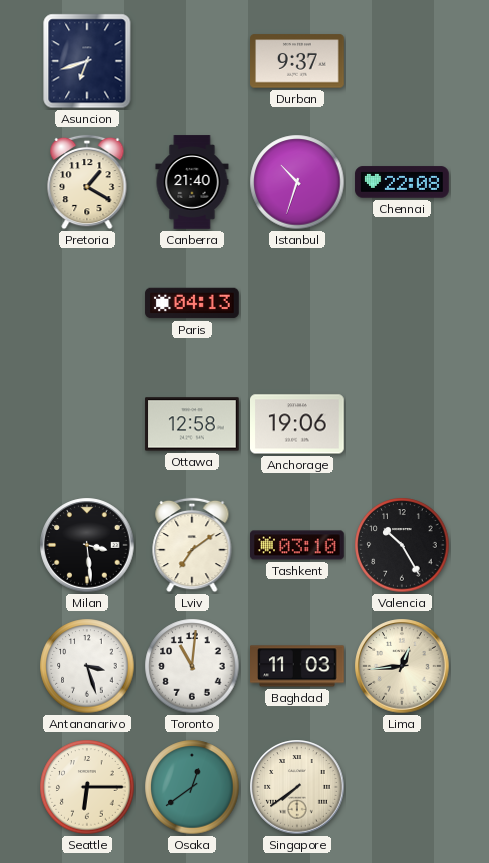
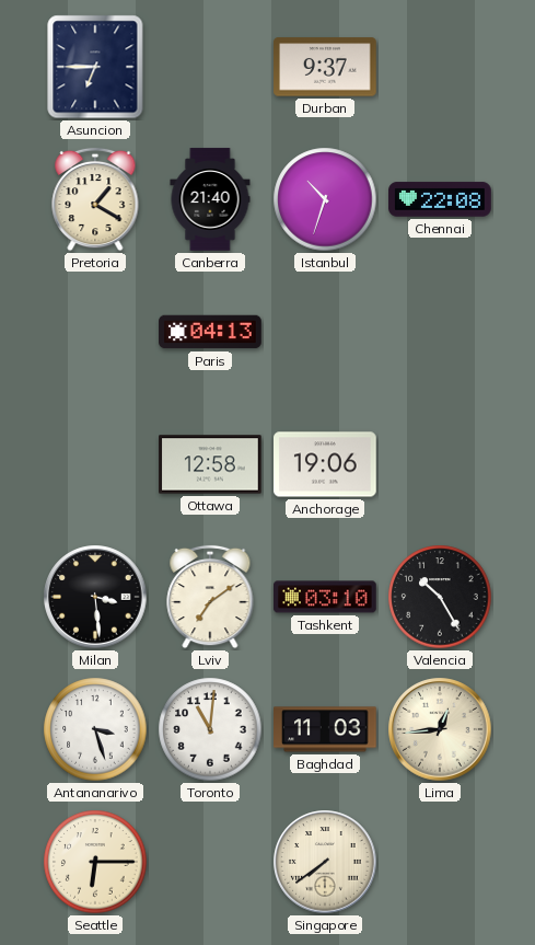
Asuncion: 6:42 -> 6:45 (95, 67)
Osaka: 12:39 -> none (192, 787)
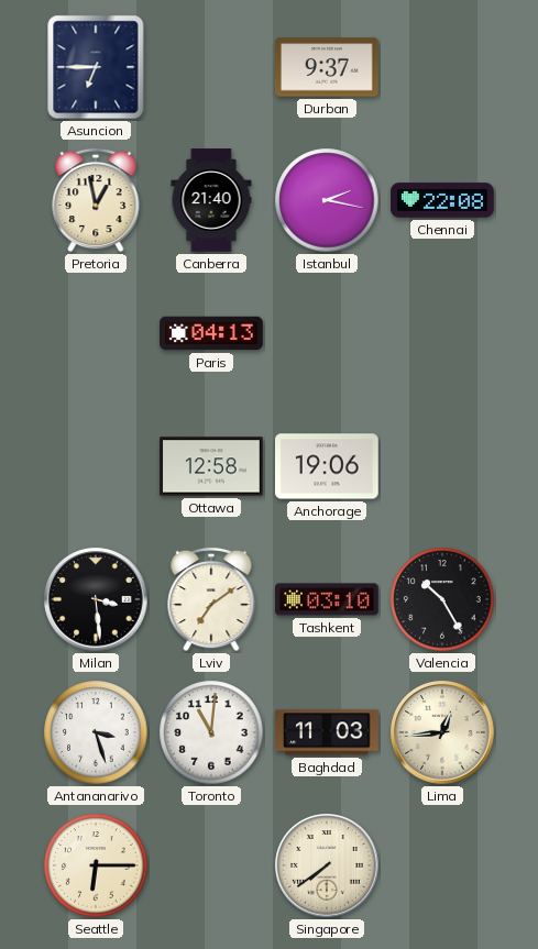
Pretoria: 1:20 -> 12:58 (96, 200)
Istanbul: 10:33 -> 2:17 (327, 200)
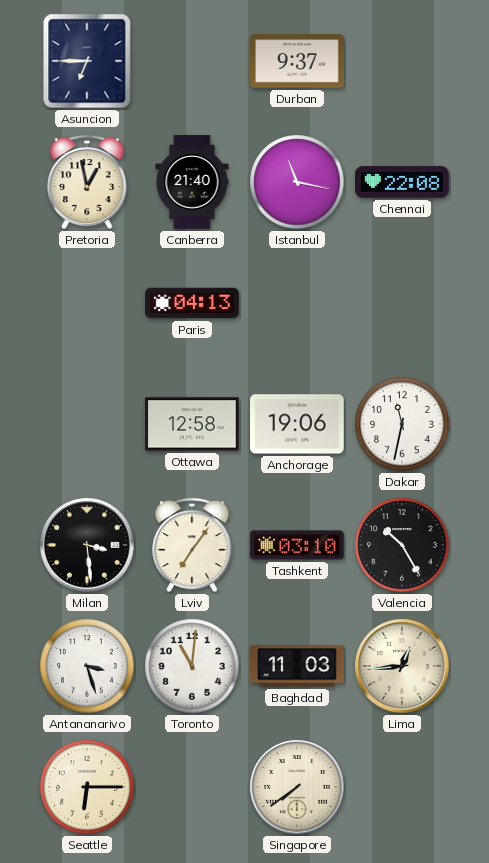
Istanbul: 2:17 -> 11:17 (297, 182)
Dakar: none -> 11:32 (402, 424)
Lviv: 7:09 -> 7:06 (192, 545)
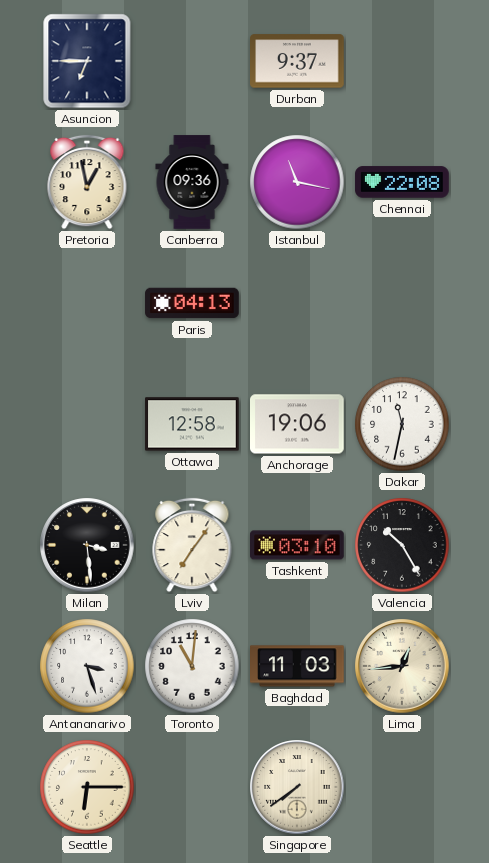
Canberra: 21:40 -> 09:36 (192, 182)
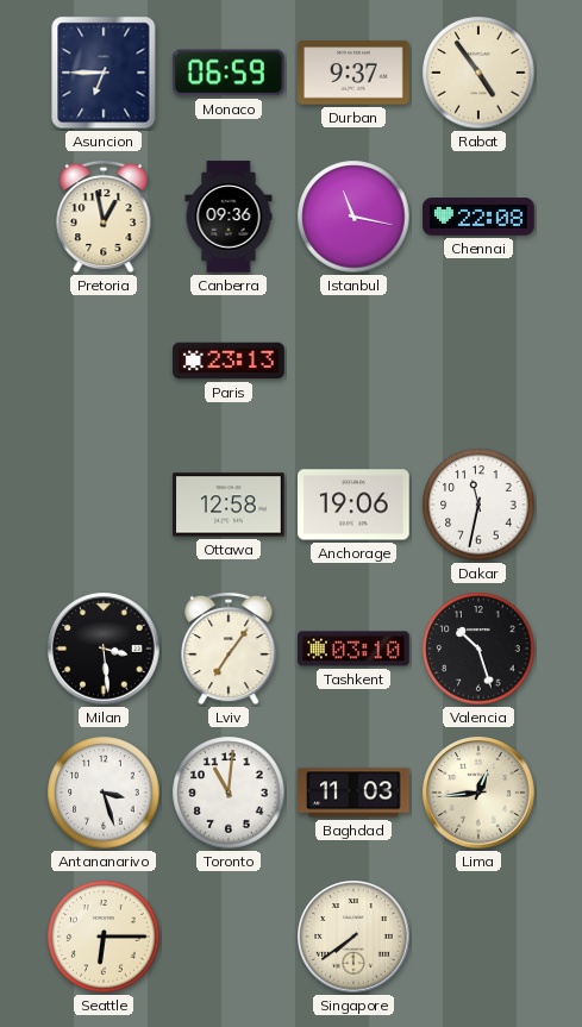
Monaco: none -> 06:59 (229, 73)
Rabat: none -> 4:54 (478, 73)
Paris: 04:13 -> 23:13 (229, 361)
Valencia: 10:25 -> 10:27 (478, 649)
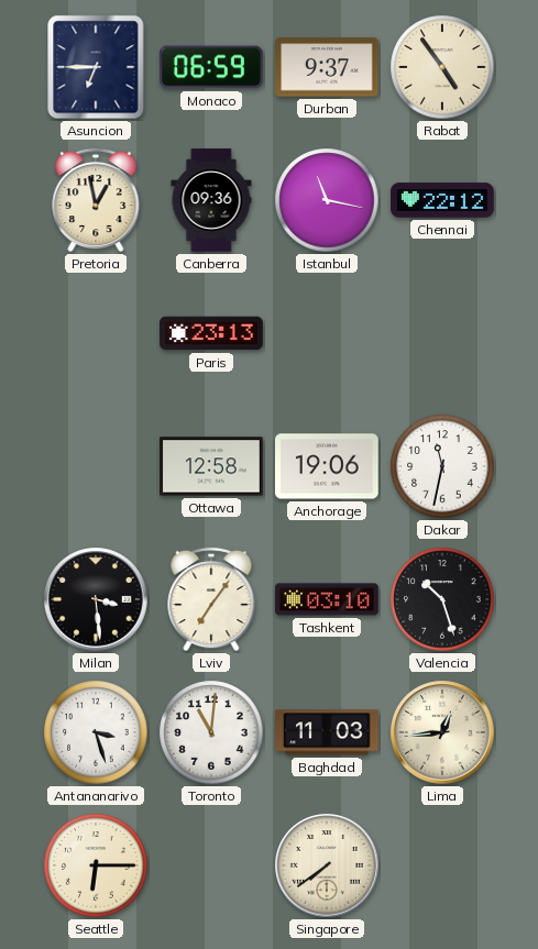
Chennai: 22:08 -> 22:12 (442, 200)
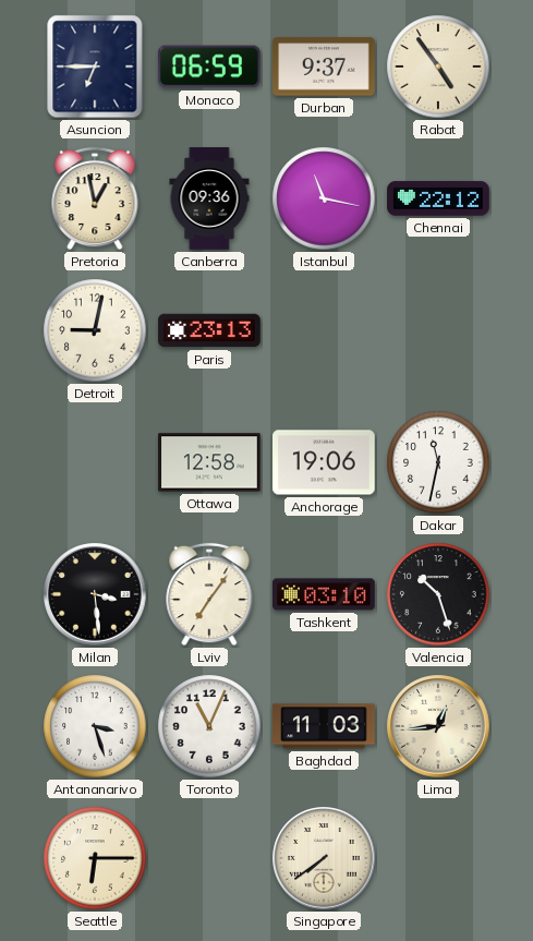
Detroit: none -> 9:02 (95, 330)
Toronto: 11:01 -> 11:04 (209, 726)
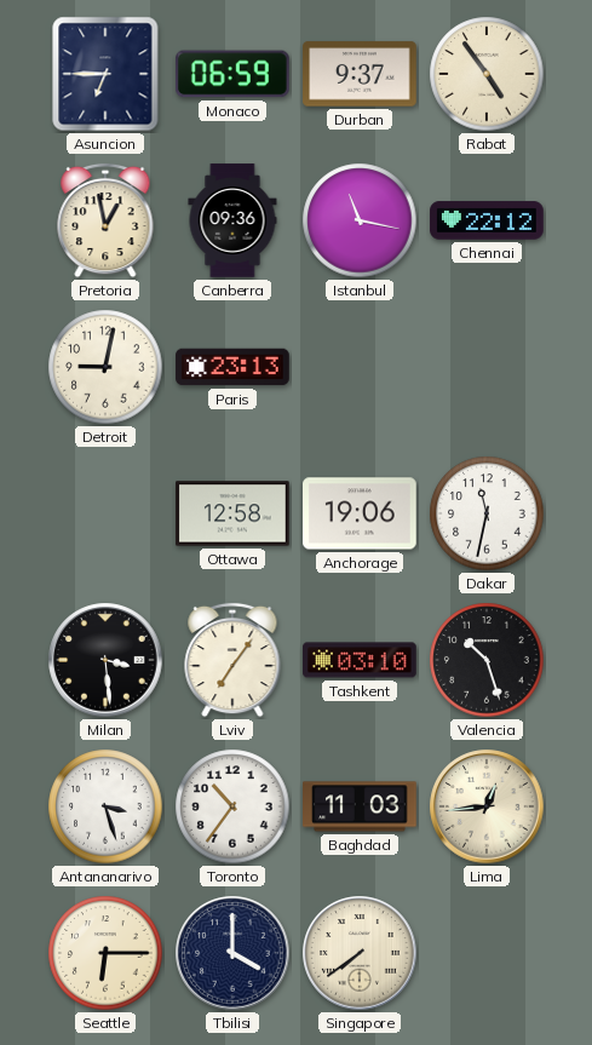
Toronto: 11:04 -> 10:36 (232, 806)
Tbilisi: none -> 4:00 (232, 953)
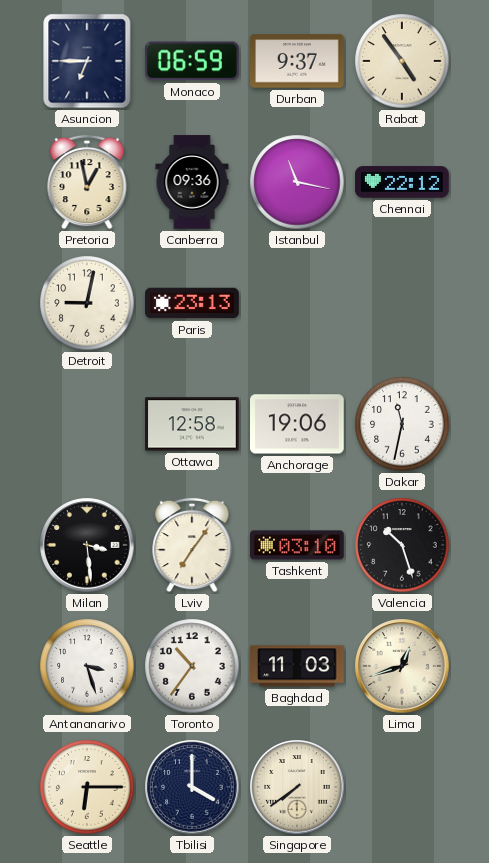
Lima: 12:44 -> 12:42 (402, 666)
